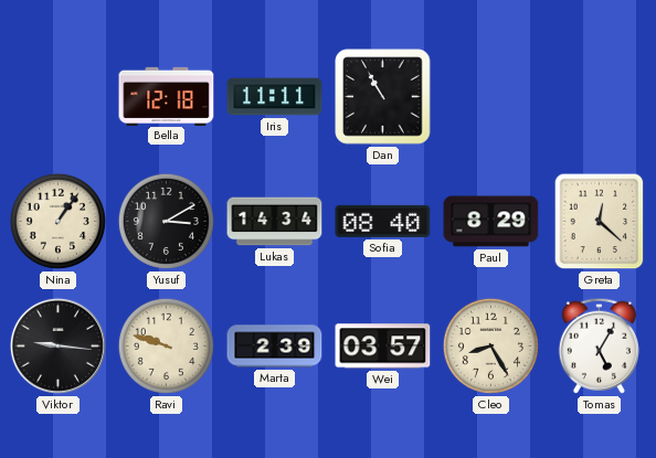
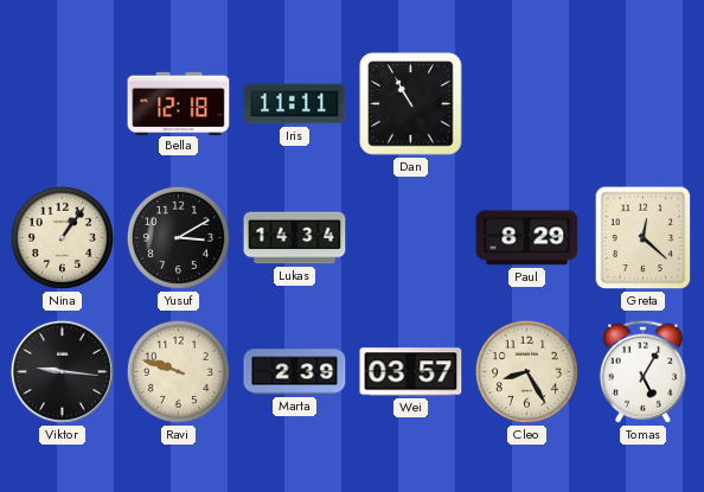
Sofia: 08:40 -> none (383, 221)
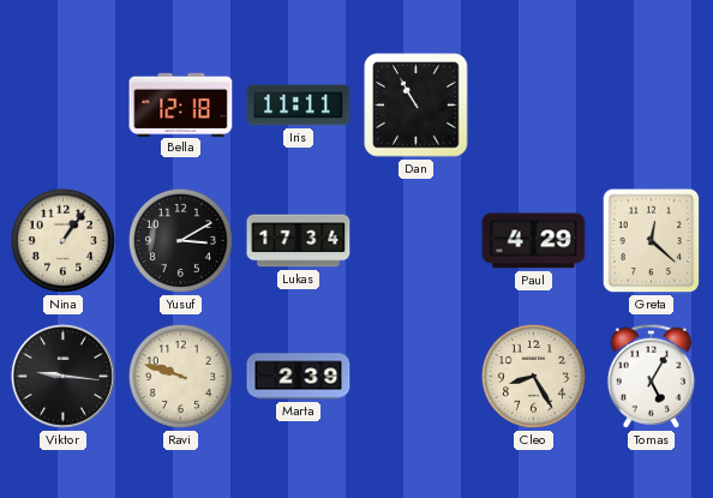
Lukas: 14:34 -> 17:34 (299, 241)
Paul: 8:29 -> 4:29 (534, 241)
Wei: 03:57 -> none (411, 372)
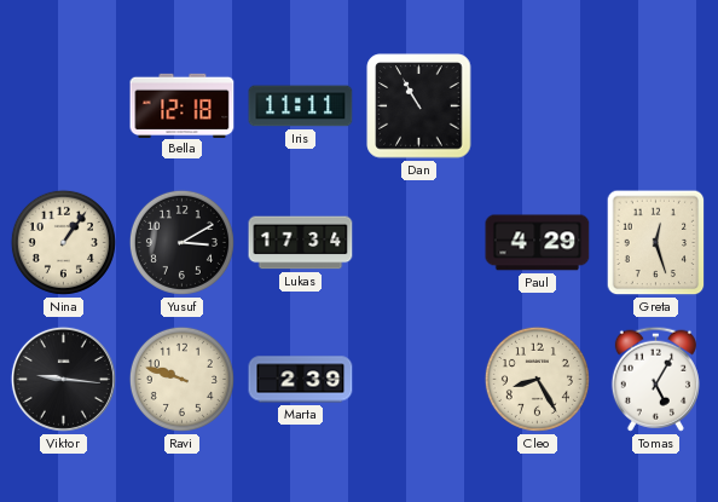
Greta: 12:22 -> 12:27 (656, 243)
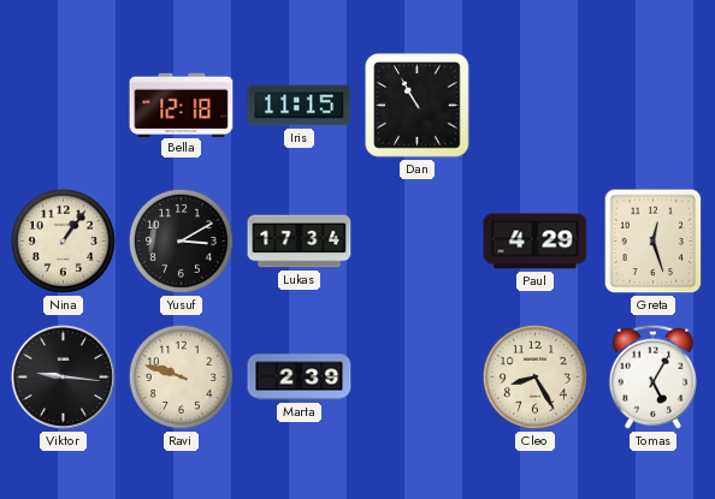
Iris: 11:11 -> 11:15 (300, 106)
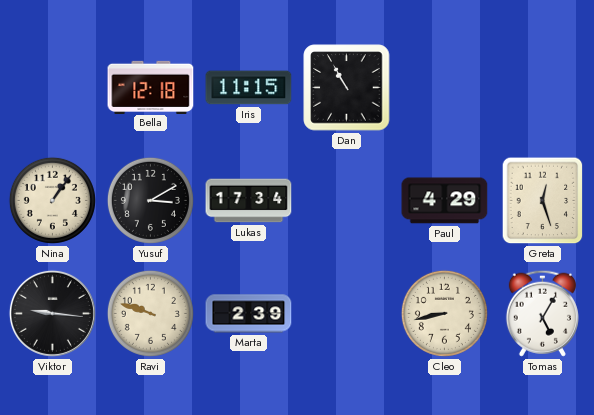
Cleo: 8:25 -> 8:43 (444, 313)
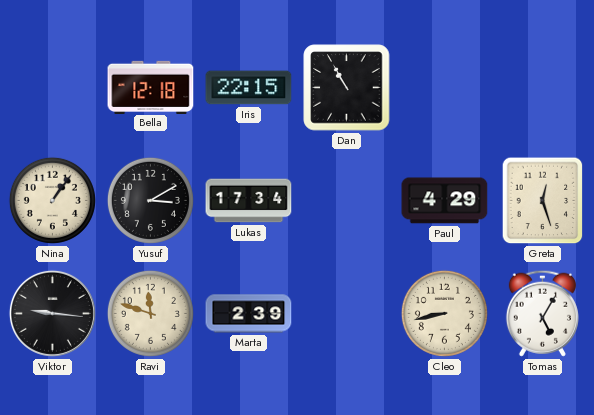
Iris: 11:15 -> 22:15 (249, 88)
Ravi: 9:48 -> 11:48 (150, 313)
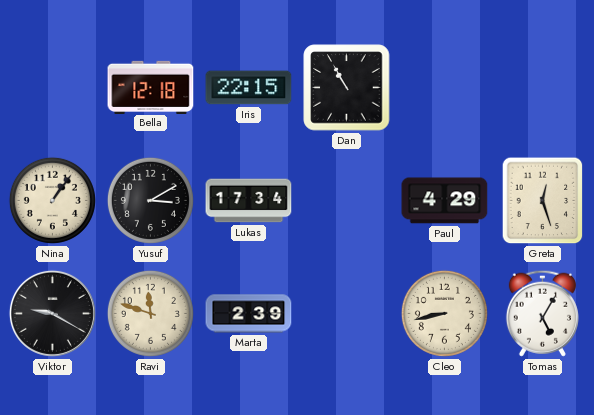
Viktor: 9:16 -> 9:20 (52, 313)
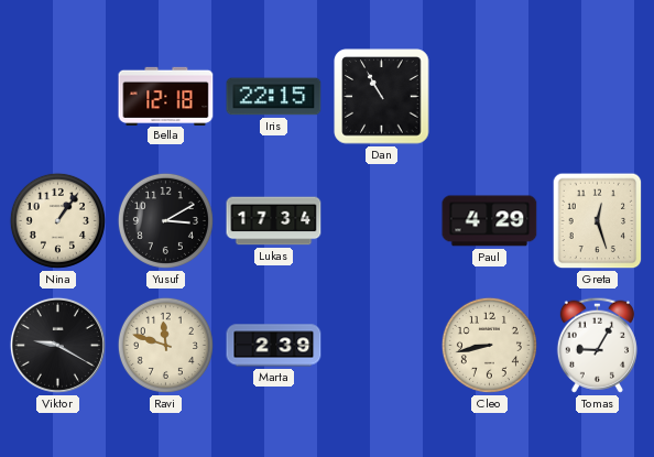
Tomas: 5:05 -> 9:05 (597, 345)
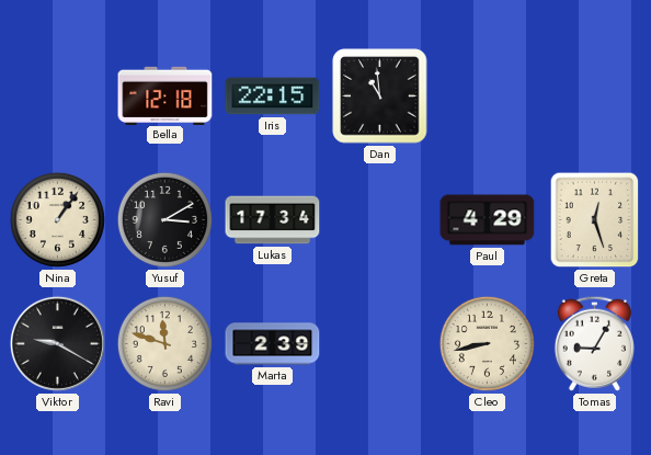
Dan: 10:55 -> 10:59 (380, 96)
